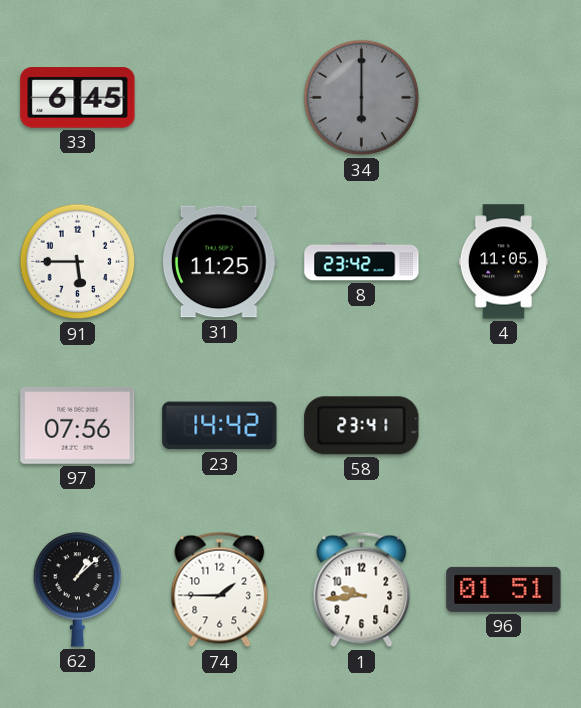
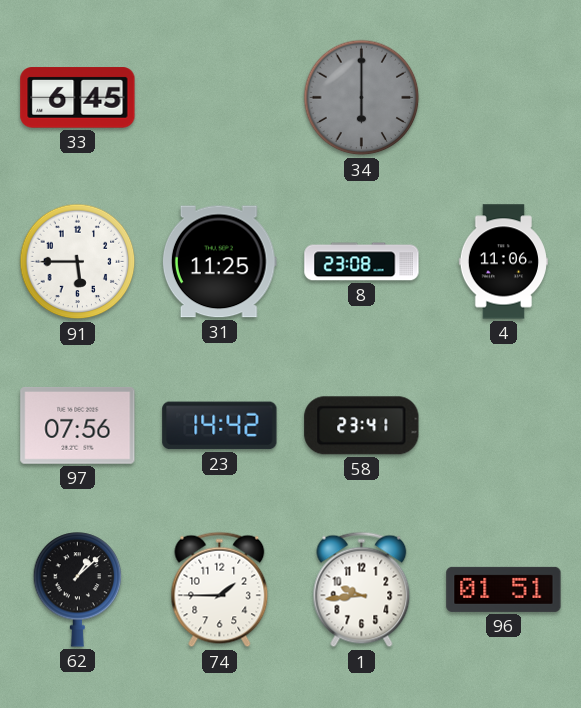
8: 23:42 -> 23:08 (362, 262)
4: 11:05 -> 11:06 (503, 262)
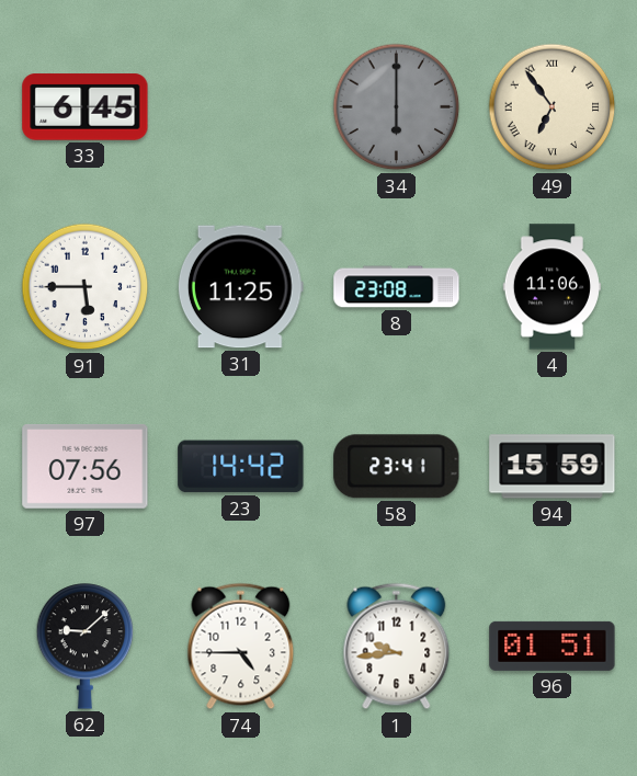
49: none -> 6:54 (553, 107)
94: none -> 15:59 (553, 467)
62: 1:08 -> 9:08 (86, 647)
74: 1:45 -> 4:45 (241, 647)
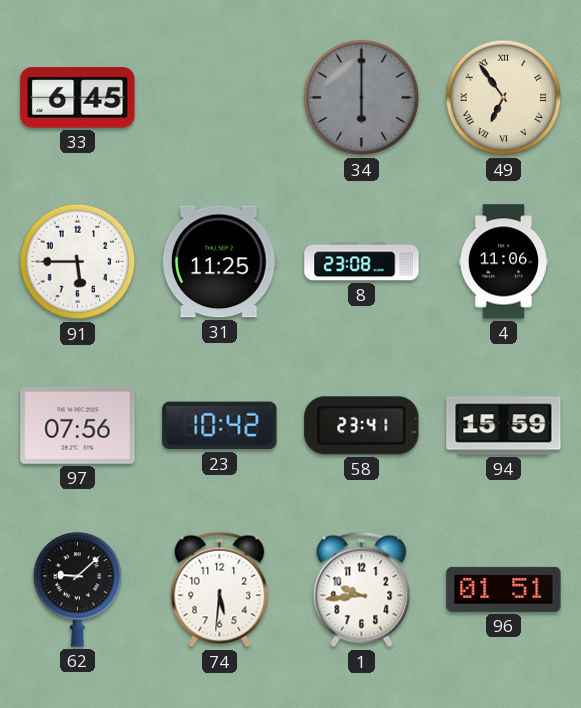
23: 14:42 -> 10:42 (220, 426)
74: 4:45 -> 5:31 (220, 590)
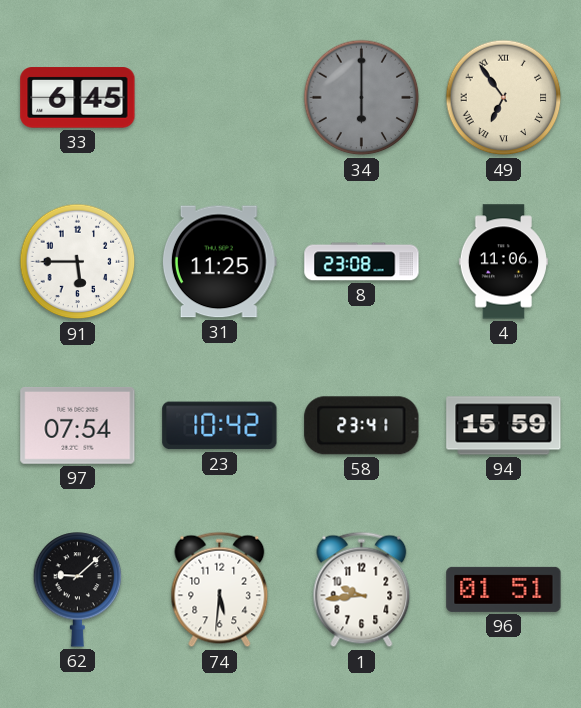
97: 07:56 -> 07:54 (78, 425)
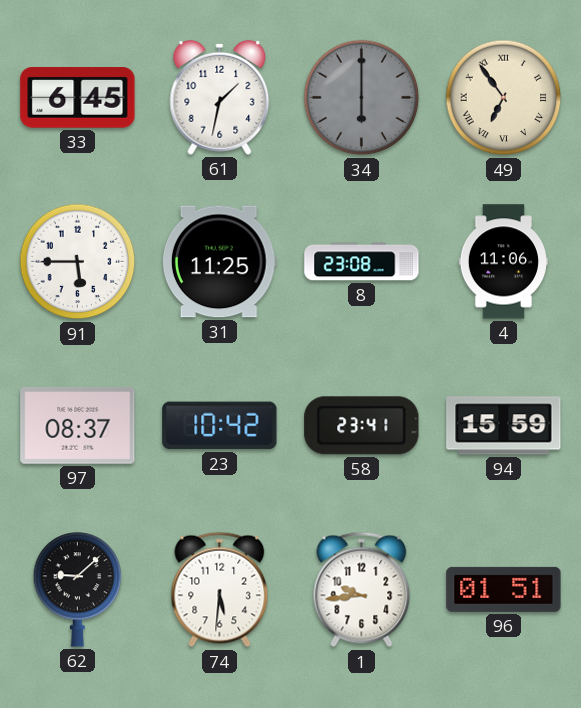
61: none -> 1:32 (220, 97)
97: 07:54 -> 08:37 (78, 425)
